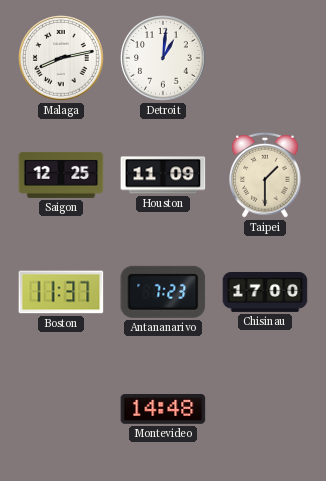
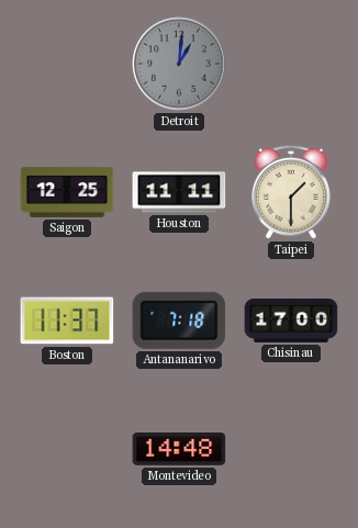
Malaga: 8:13 -> none (61, 58)
Detroit dial: white -> grey (179, 64)
Houston: 11:09 -> 11:11 (179, 192)
Antananarivo: 7:23 -> 7:18 (179, 321)
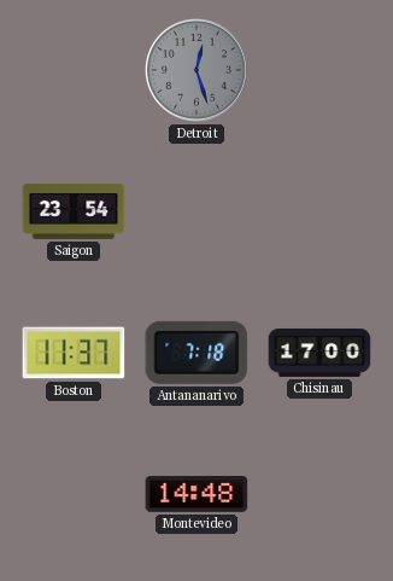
Detroit: 1:01 -> 12:27 (196, 70)
Saigon: 12:25 -> 23:54 (74, 211)
Houston: 11:11 -> none (179, 192)
Taipei: 1:30 -> none (292, 192)
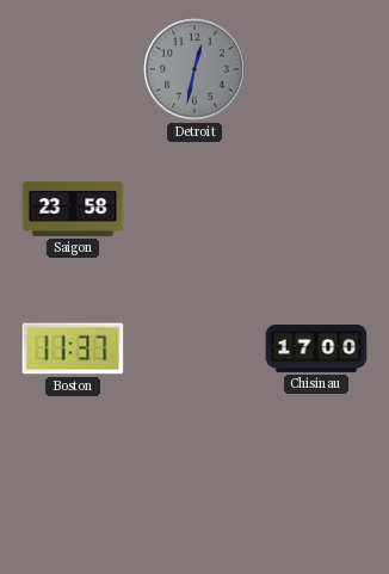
Detroit: 12:27 -> 12:32 (194, 69)
Saigon: 23:54 -> 23:58 (73, 209)
Antananarivo: 7:18 -> none (196, 353)
Montevideo: 14:48 -> none (196, 495)
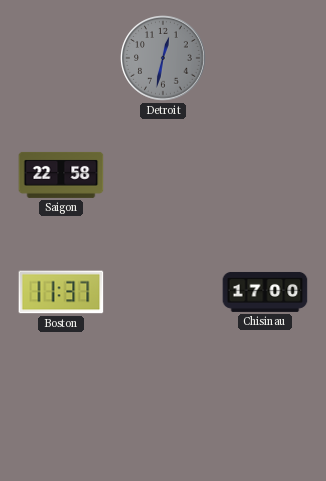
Saigon: 23:58 -> 22:58 (61, 175)
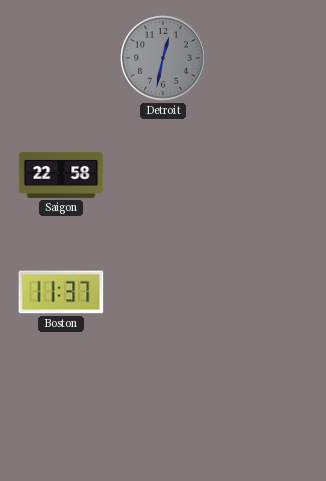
Chisinau: 17:00 -> none (265, 292)
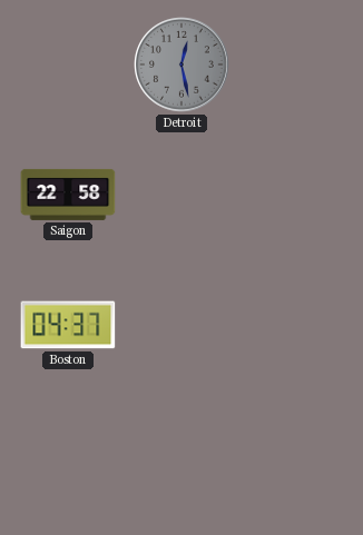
Detroit: 12:32 -> 12:28 (181, 65)
Boston: 11:37 -> 04:37 (68, 325)
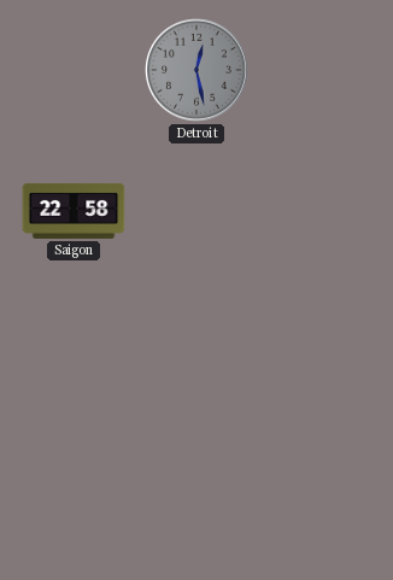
Boston: 04:37 -> none (68, 325)
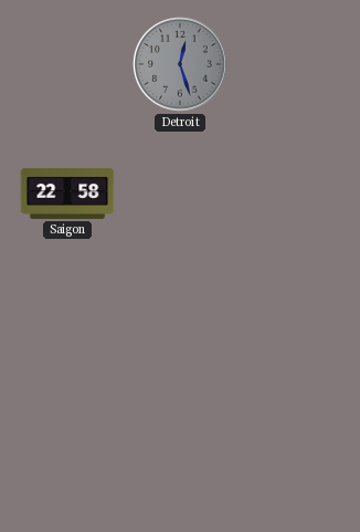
Detroit: 12:28 -> 12:27 (180, 64)
